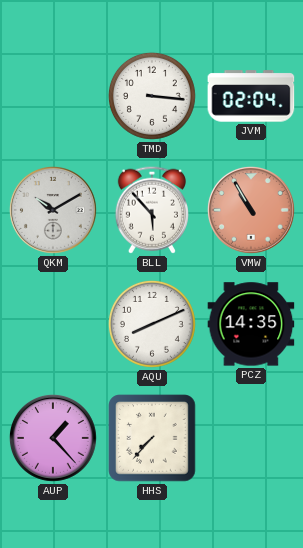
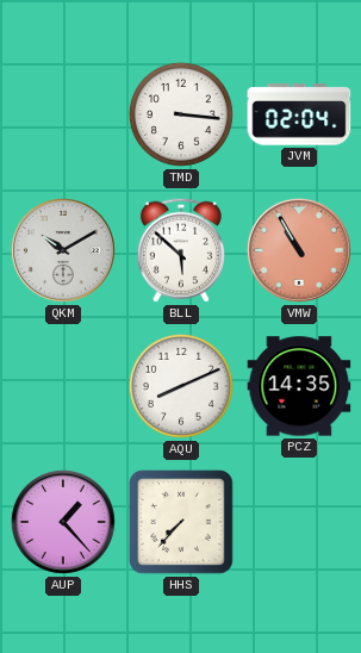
BLL: 5:53 -> 5:52 (181, 250)
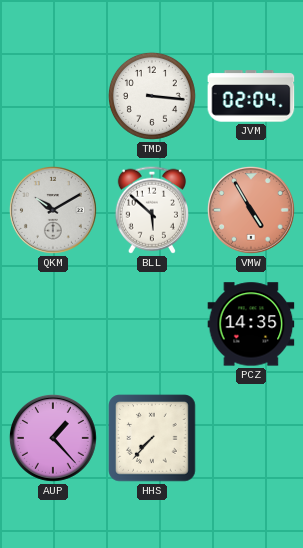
VMW: 10:55 -> 4:55 (251, 210)
AQU: 8:11 -> none (181, 386)
